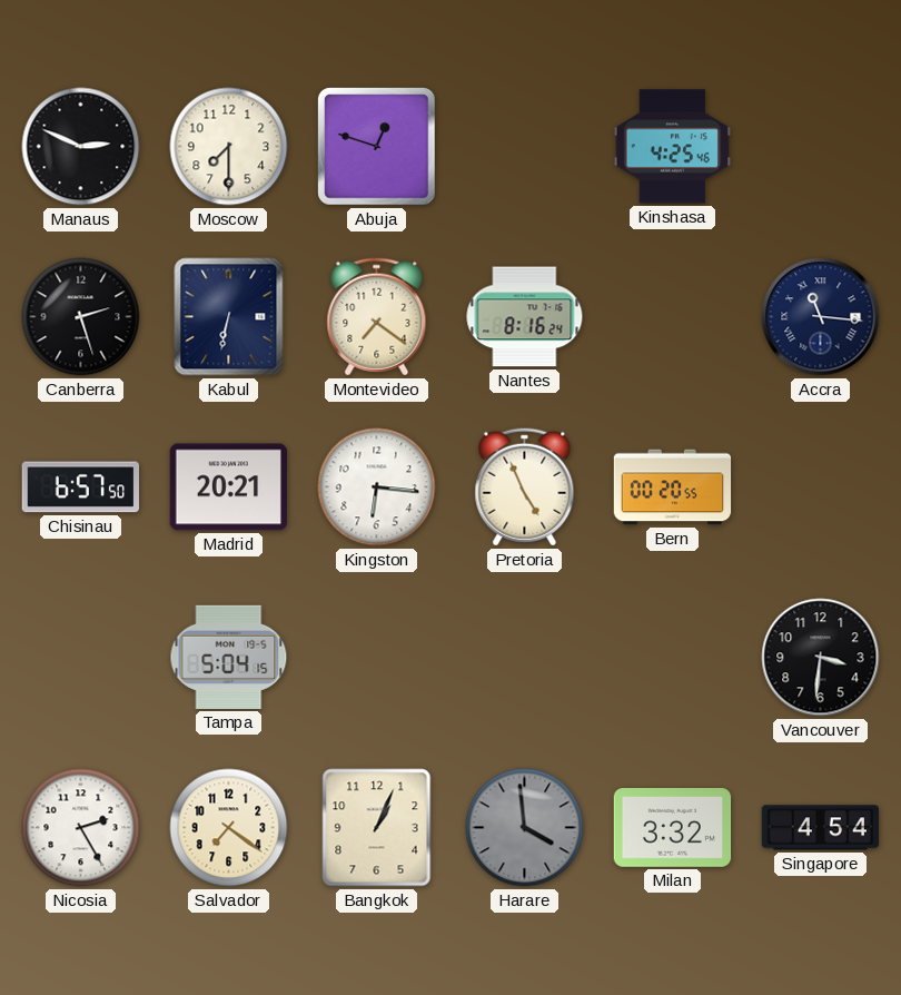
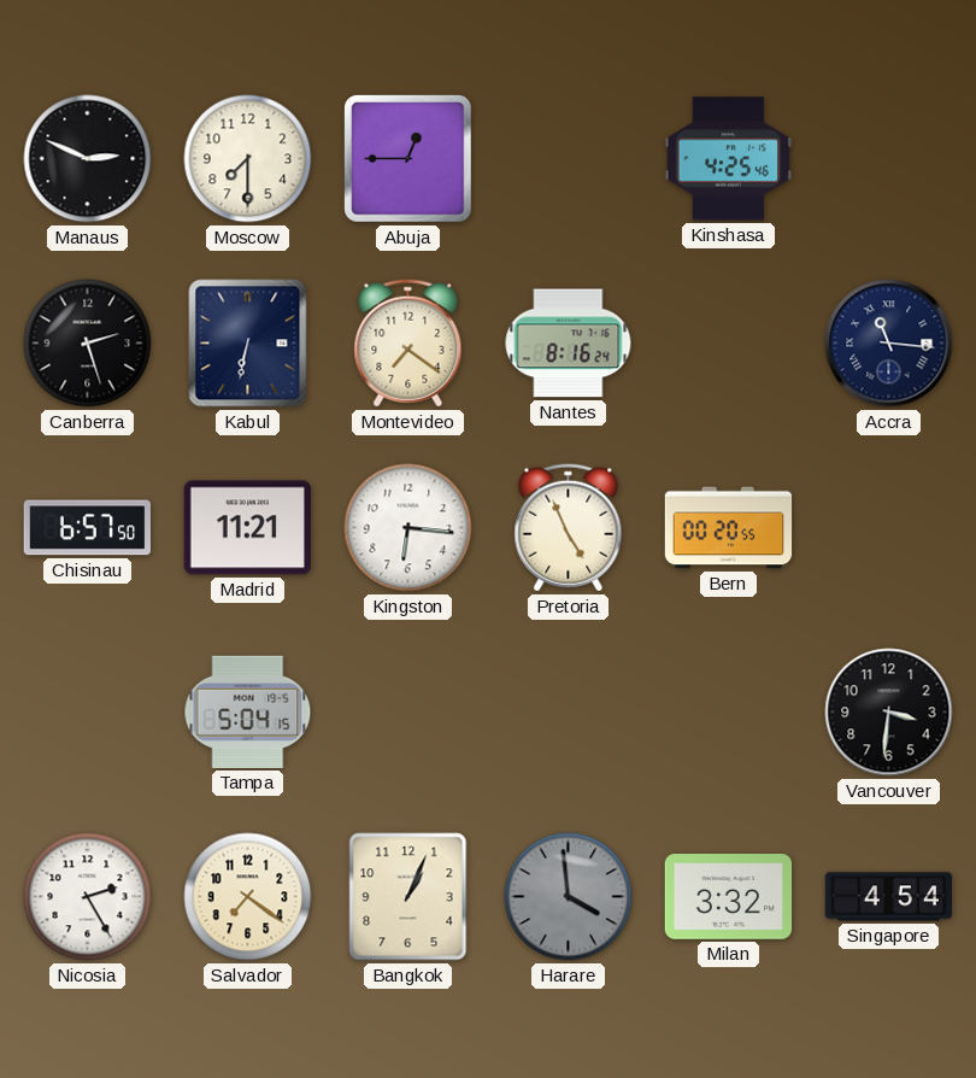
Abuja: 12:48 -> 12:45 (408, 159)
Madrid: 20:21 -> 11:21 (247, 528)
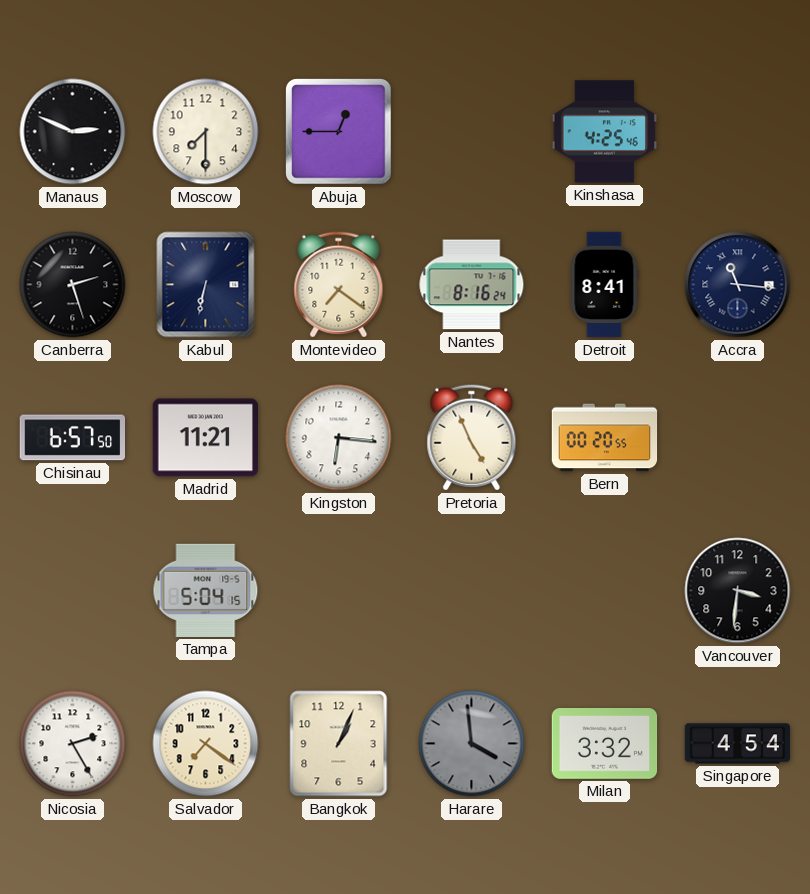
Detroit: none -> 8:41 (604, 285)
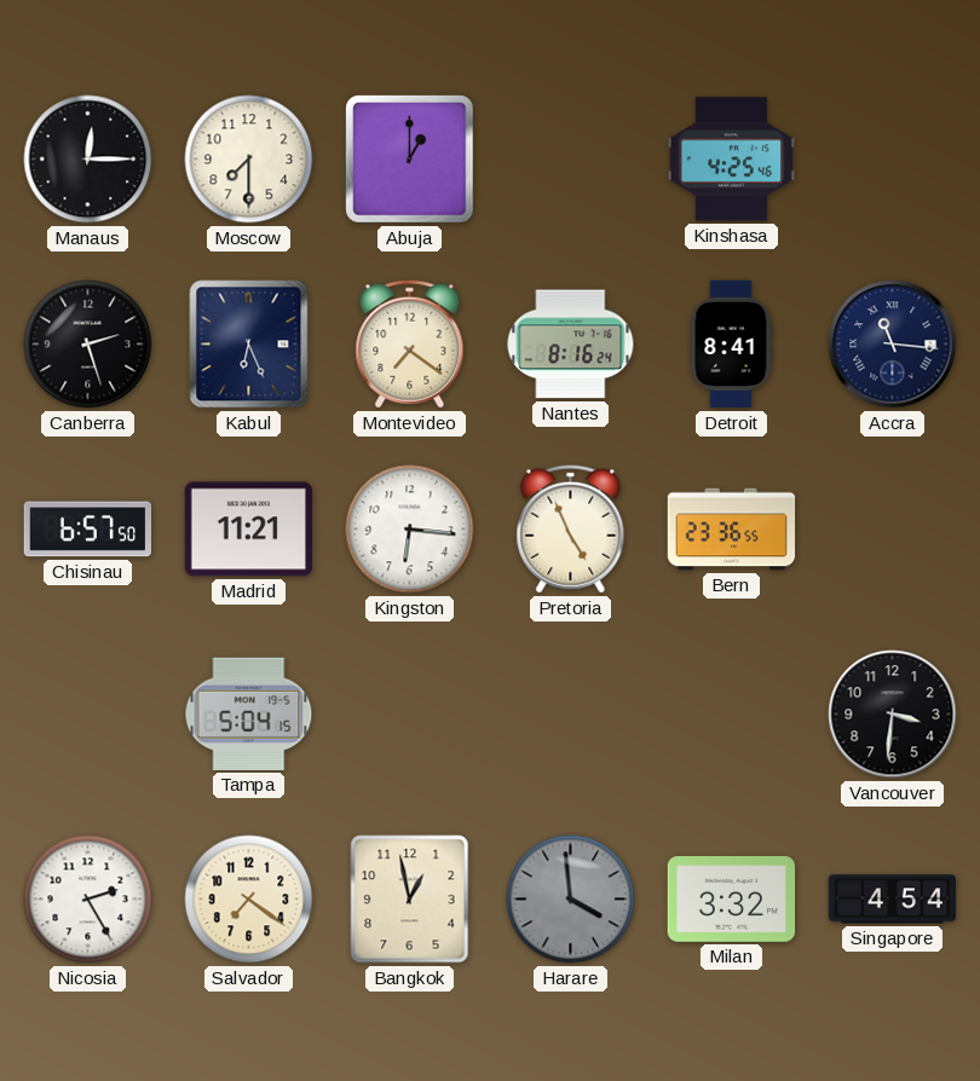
Manaus: 2:49 -> 12:15 (88, 160)
Abuja: 12:45 -> 1:00 (410, 160)
Kabul: 6:32 -> 6:26 (249, 345)
Bern: 00:20 -> 23:36 (732, 530)
Bangkok: 1:04 -> 12:58 (410, 900)
